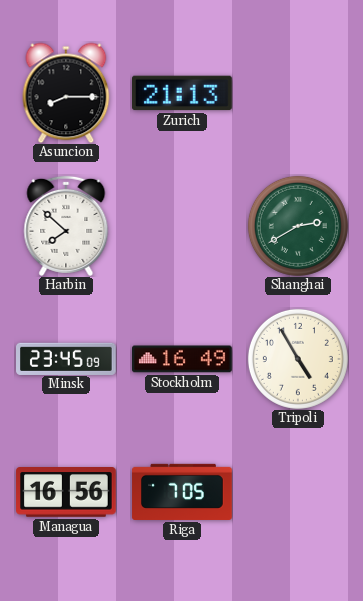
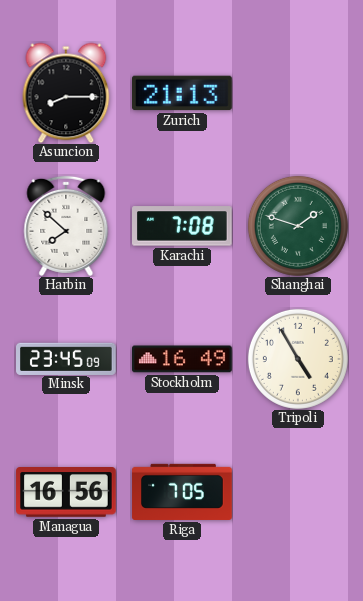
Karachi: none -> 7:08 (183, 226)
Shanghai: 2:40 -> 1:48 (298, 226)
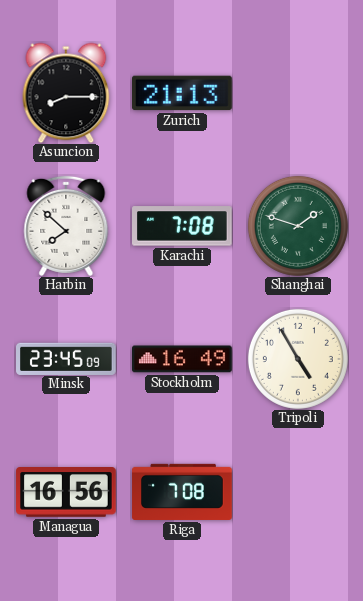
Riga: 7:05 -> 7:08 (182, 492)
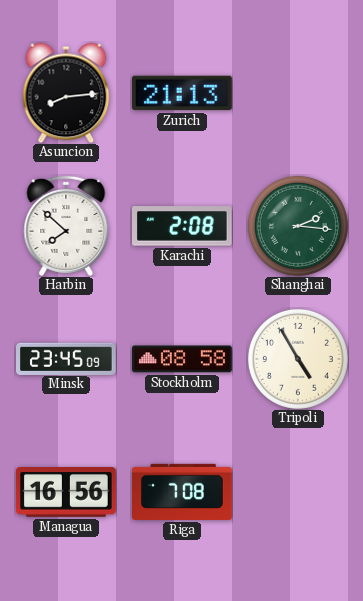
Asuncion: 8:15 -> 8:14 (66, 93)
Karachi: 7:08 -> 2:08 (183, 226)
Shanghai: 1:48 -> 2:16 (298, 226)
Stockholm: 16:49 -> 08:58 (183, 359)
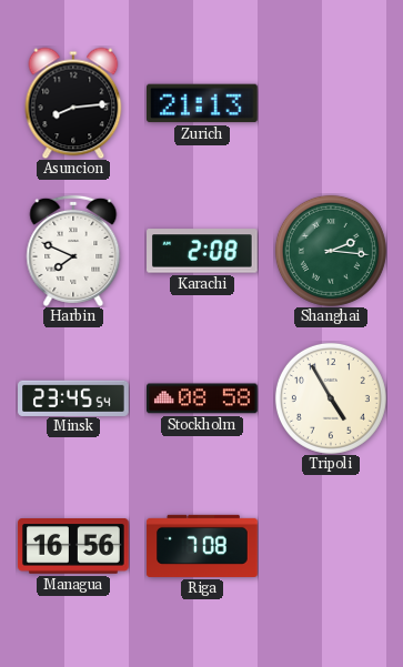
Harbin: 7:52 -> 7:49 (73, 251)
Minsk: 23:45:09 -> 23:45:54 (74, 397)
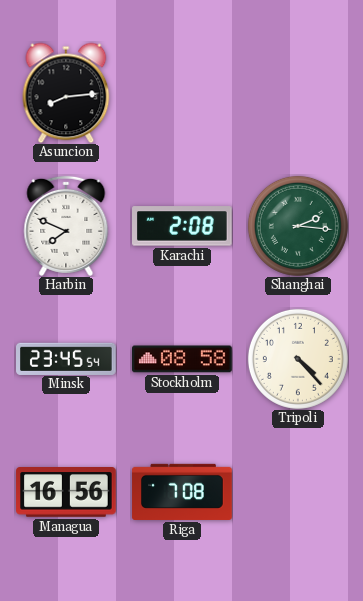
Zurich: 21:13 -> none (203, 103)
Tripoli: 4:55 -> 4:23 (298, 359)
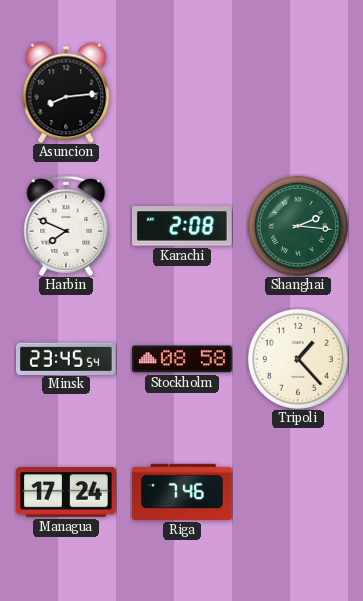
Tripoli: 4:23 -> 1:23 (298, 359)
Managua: 16:56 -> 17:24 (66, 493)
Riga: 7:08 -> 7:46 (182, 492)
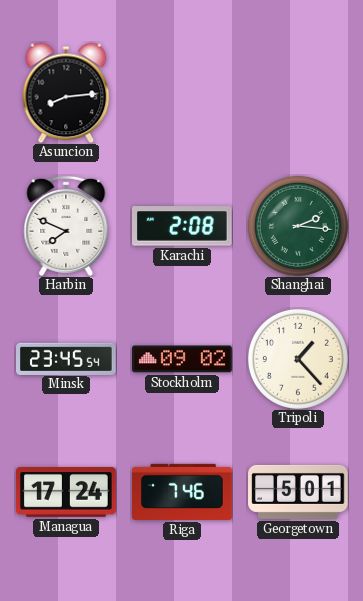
Stockholm: 08:58 -> 09:02 (183, 359)
Georgetown: none -> 5:01 (298, 492)
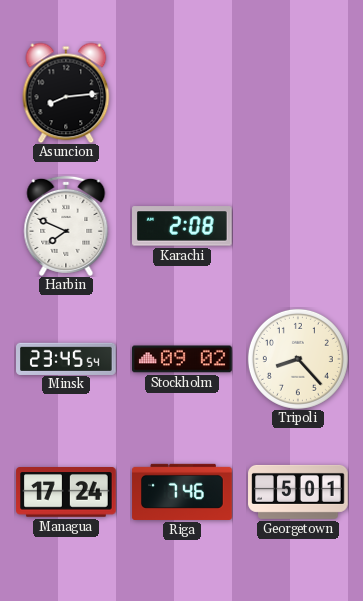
Shanghai: 2:16 -> none (298, 226)
Tripoli: 1:23 -> 8:23 (298, 359)
